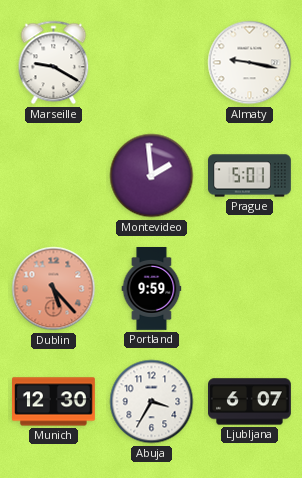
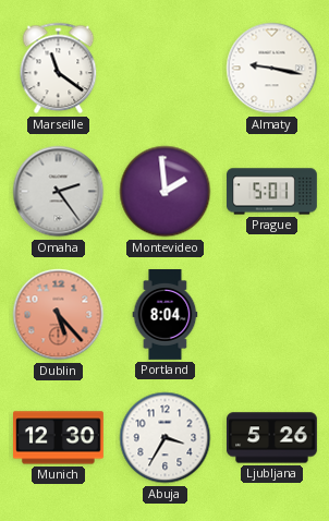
Marseille: 9:20 -> 11:21 (59, 69)
Omaha: none -> 2:24 (59, 192)
Portland: 9:59 -> 8:04 (166, 315)
Ljubljana: 6:07 -> 5:26 (272, 438)
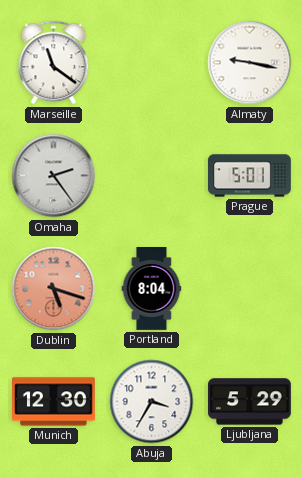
Montevideo: 1:59 -> none (166, 192)
Dublin: 5:23 -> 5:18 (54, 289)
Ljubljana: 5:26 -> 5:29 (250, 402)
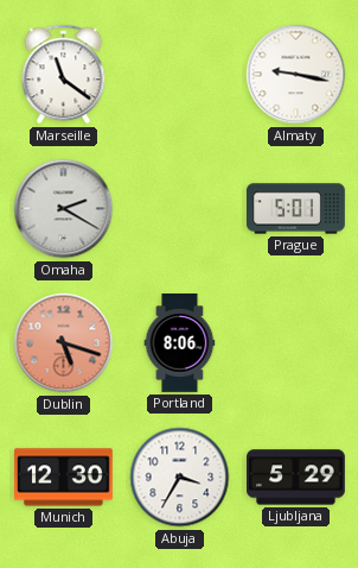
Omaha: 2:24 -> 2:20 (64, 209)
Portland: 8:04 -> 8:06 (180, 343)
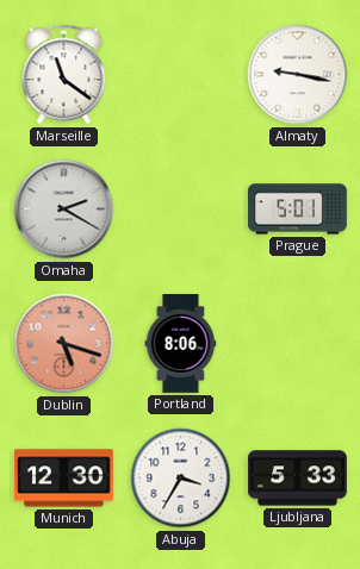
Ljubljana: 5:29 -> 5:33 (298, 479)
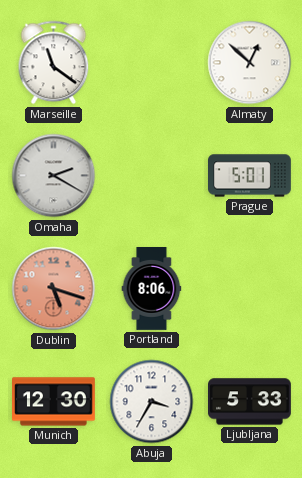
Almaty: 9:17 -> 12:52 (250, 63)
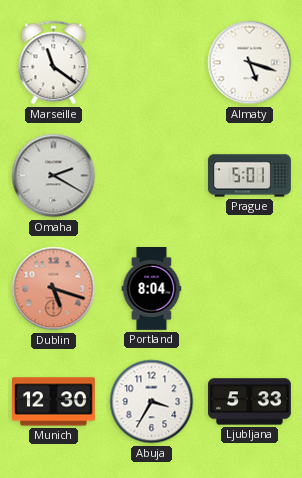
Almaty: 12:52 -> 5:18 (250, 63)
Portland: 8:06 -> 8:04 (152, 289)
